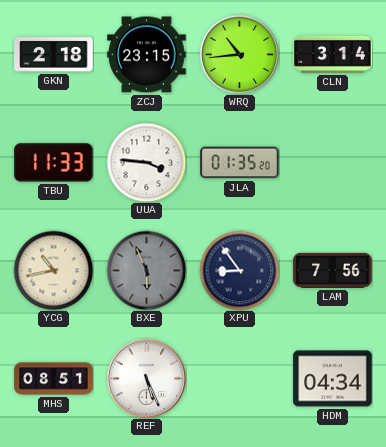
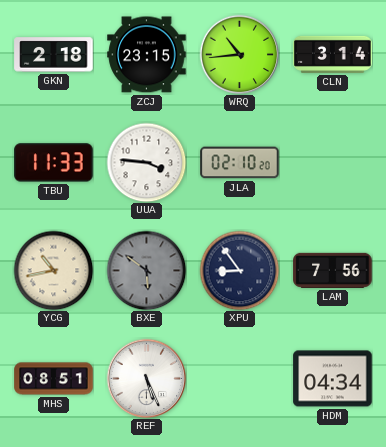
JLA: 01:35 -> 02:10 (240, 163)
BXE: 5:56 -> 5:51 (146, 270)
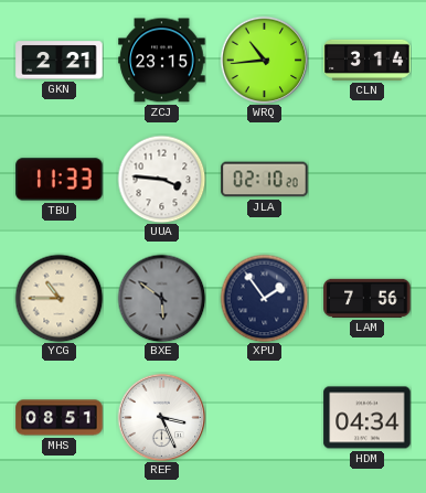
GKN: 2:18 -> 2:21 (60, 61)
YCG: 10:43 -> 10:45 (58, 298)
XPU: 8:54 -> 1:54 (264, 298)
REF: 5:26 -> 3:26 (161, 417)
